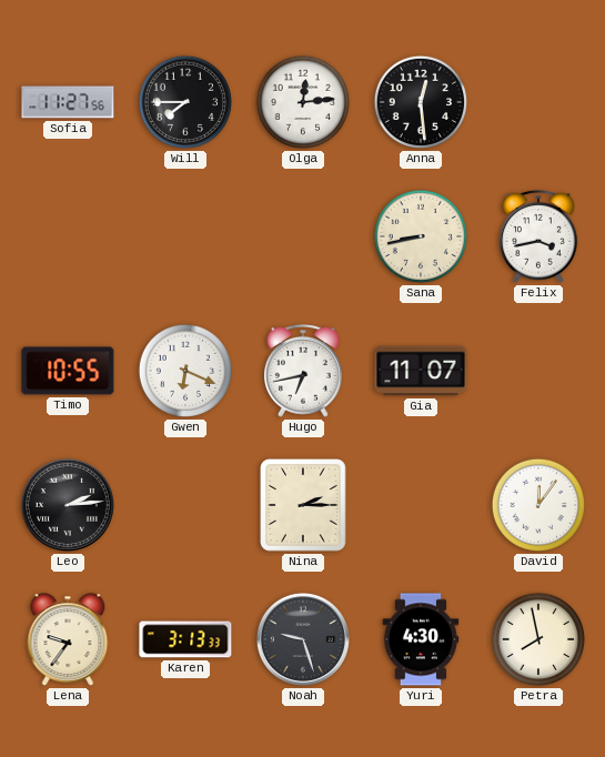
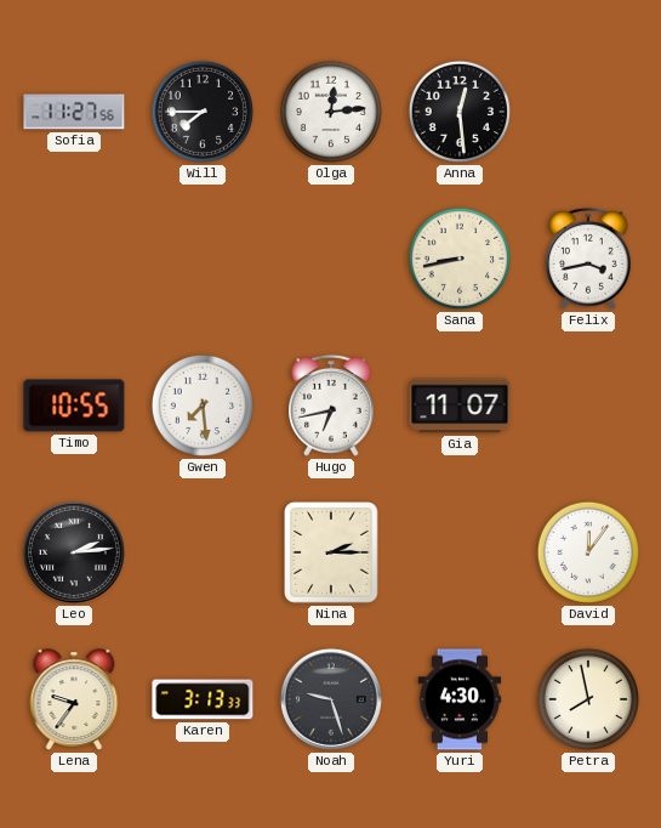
Gwen: 6:19 -> 7:29 (203, 406)
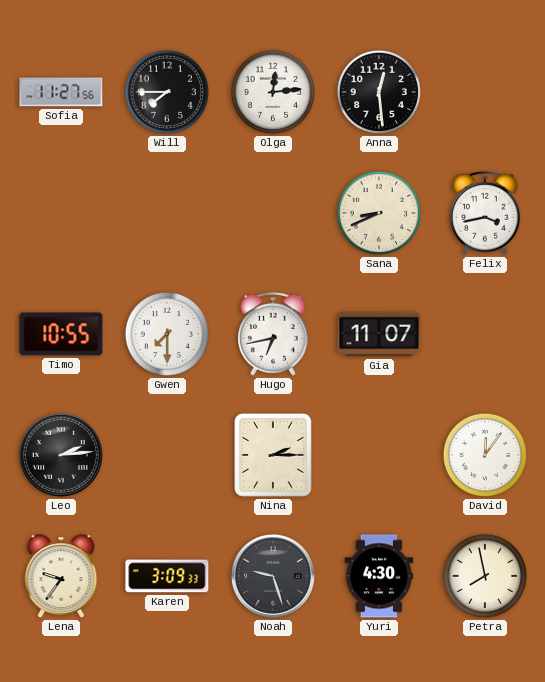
Sana: 8:43 -> 8:41 (379, 213)
Gwen: 7:29 -> 7:30 (167, 334)
Karen: 3:13 -> 3:09 (167, 576)
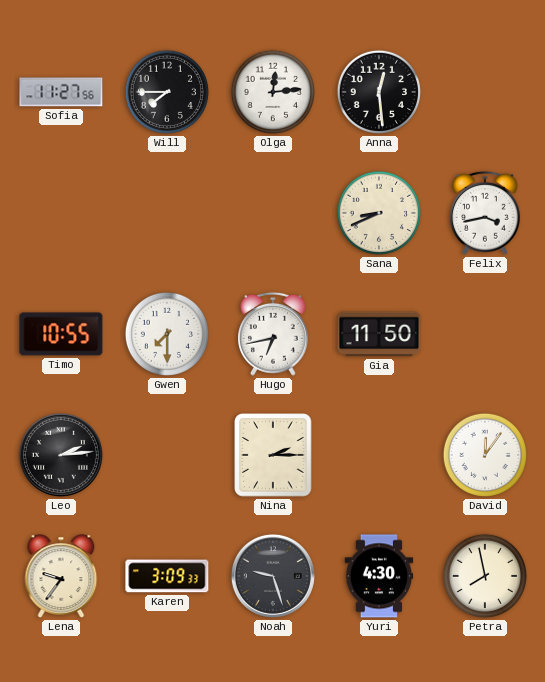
Gia: 11:07 -> 11:50 (379, 334)
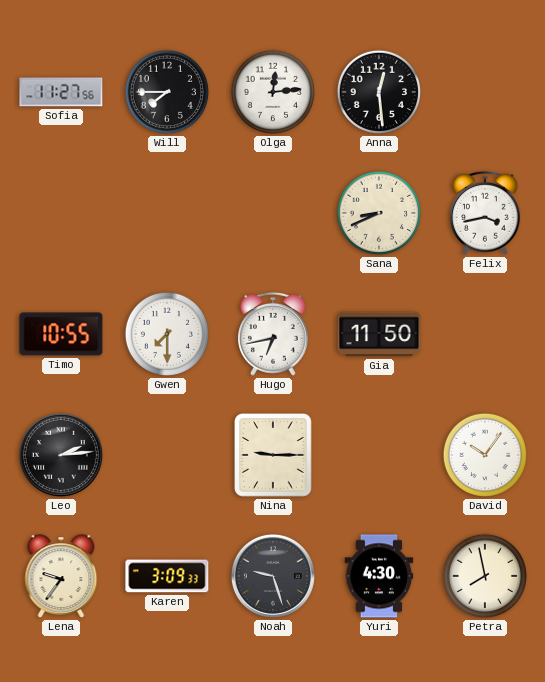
Nina: 2:15 -> 9:15 (273, 455)
David: 12:06 -> 10:06 (485, 455)
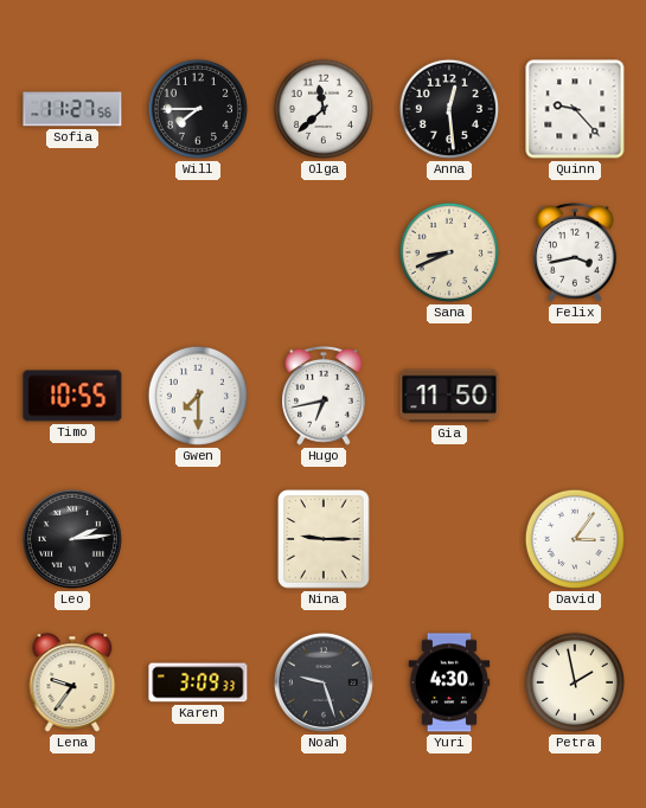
Olga: 12:14 -> 11:38 (324, 109)
Quinn: none -> 9:23 (575, 109)
David: 10:06 -> 3:06 (575, 539)
Petra: 7:58 -> 1:58 (575, 682)
